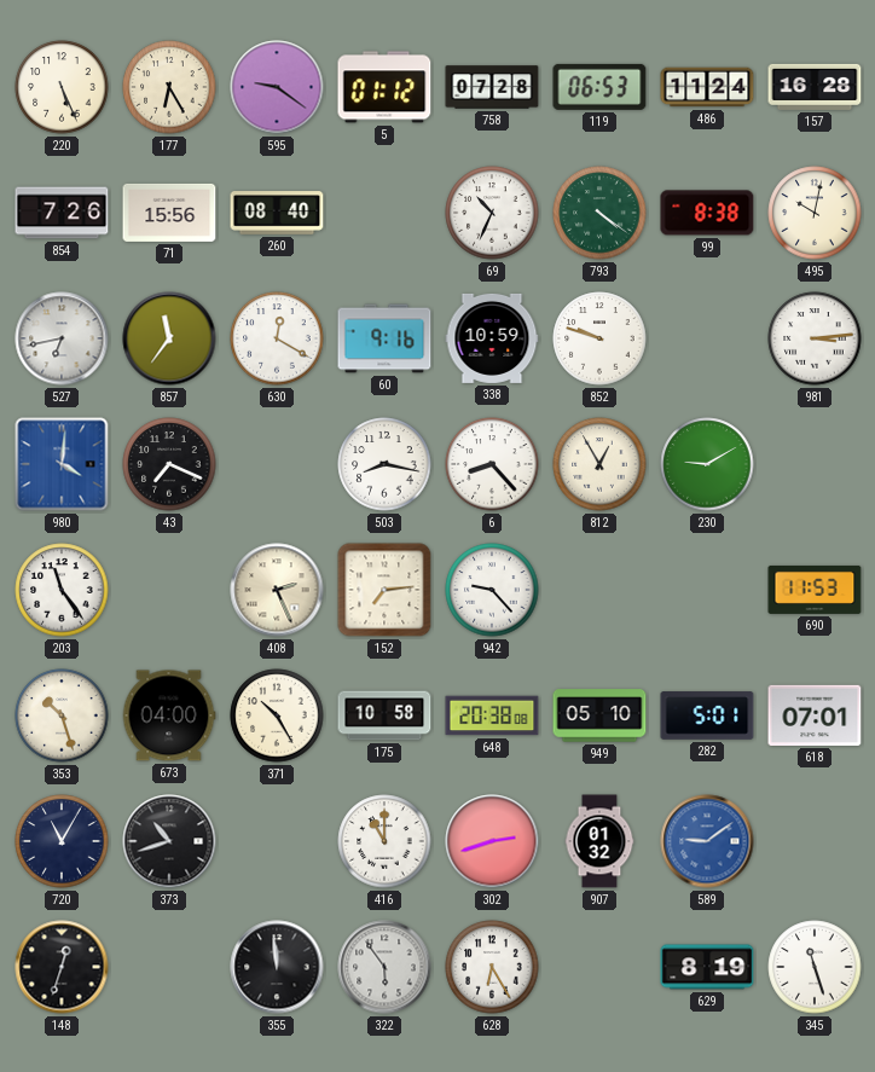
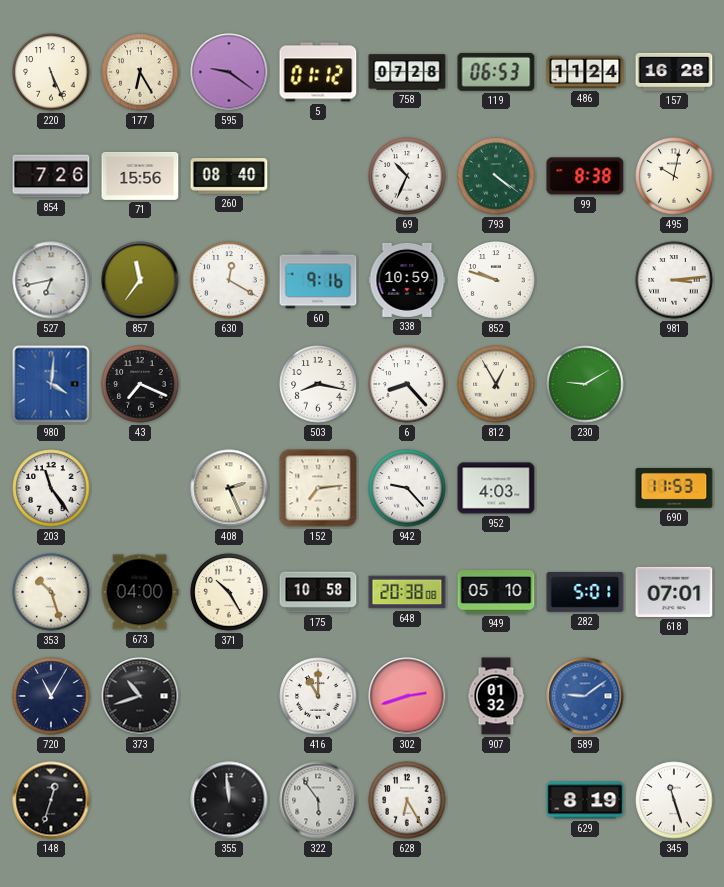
952: none -> 4:03 (496, 488)
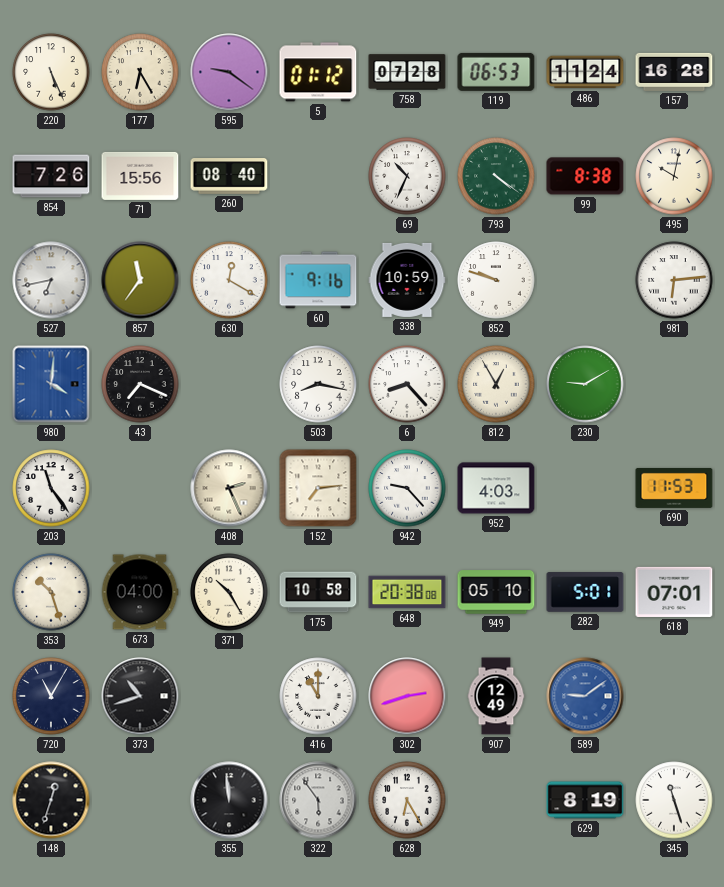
981: 3:14 -> 6:14 (674, 280)
907: 01:32 -> 12:49 (496, 696)
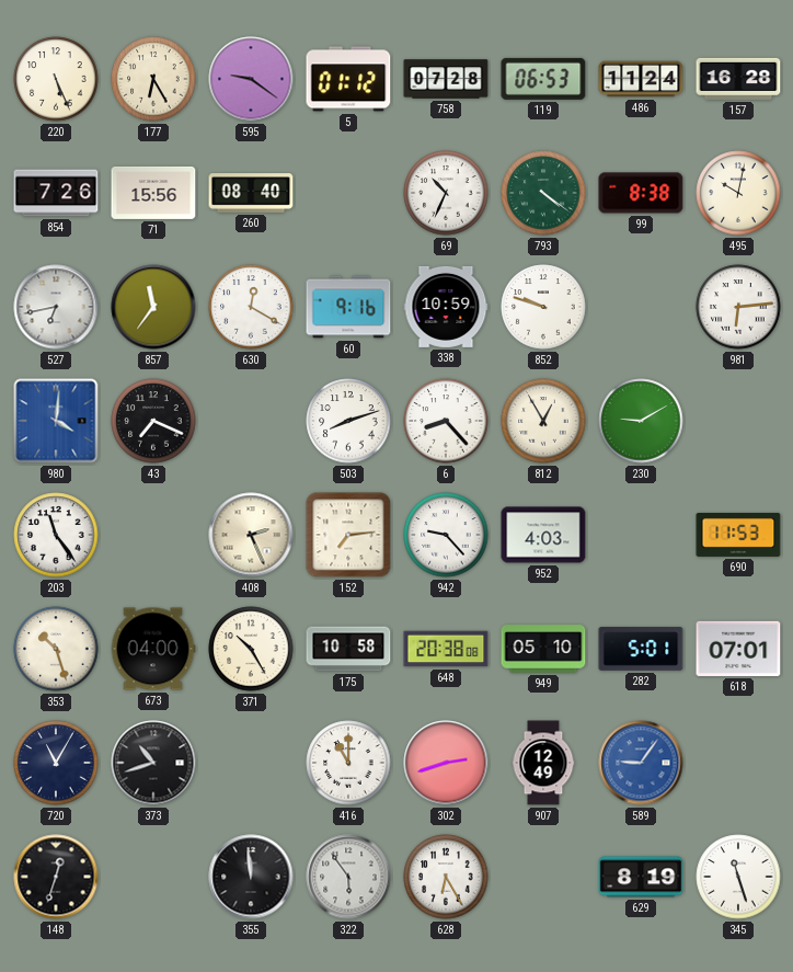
503: 8:17 -> 8:12 (348, 421)
589: 9:09 -> 9:06 (641, 763)
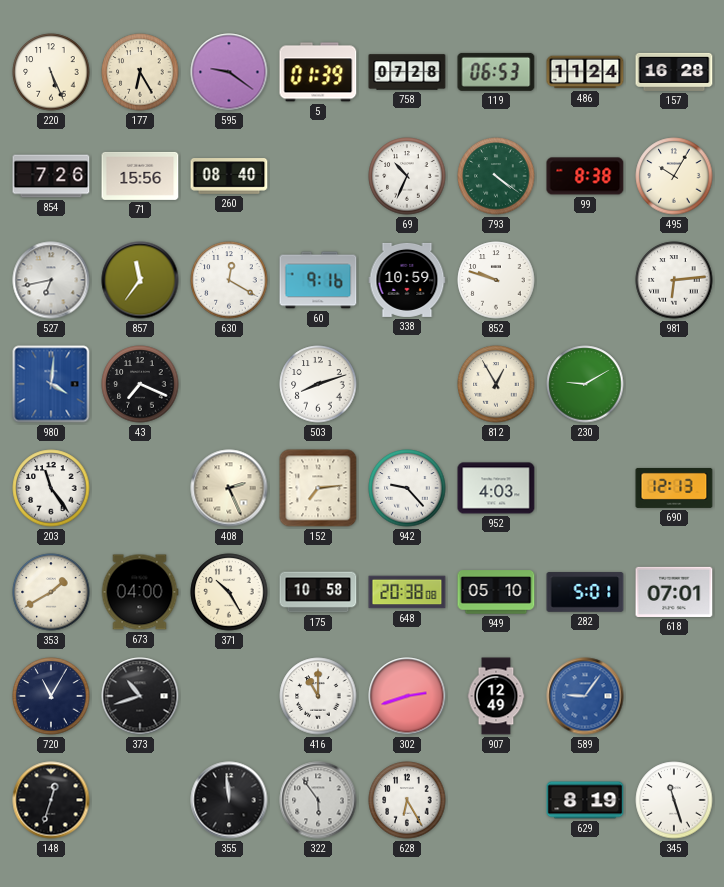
5: 01:12 -> 01:39 (318, 72)
495: 10:02 -> 10:05 (674, 176)
6: 8:23 -> none (446, 421)
690: 11:53 -> 12:13 (674, 488)
353: 10:27 -> 1:40 (51, 592)
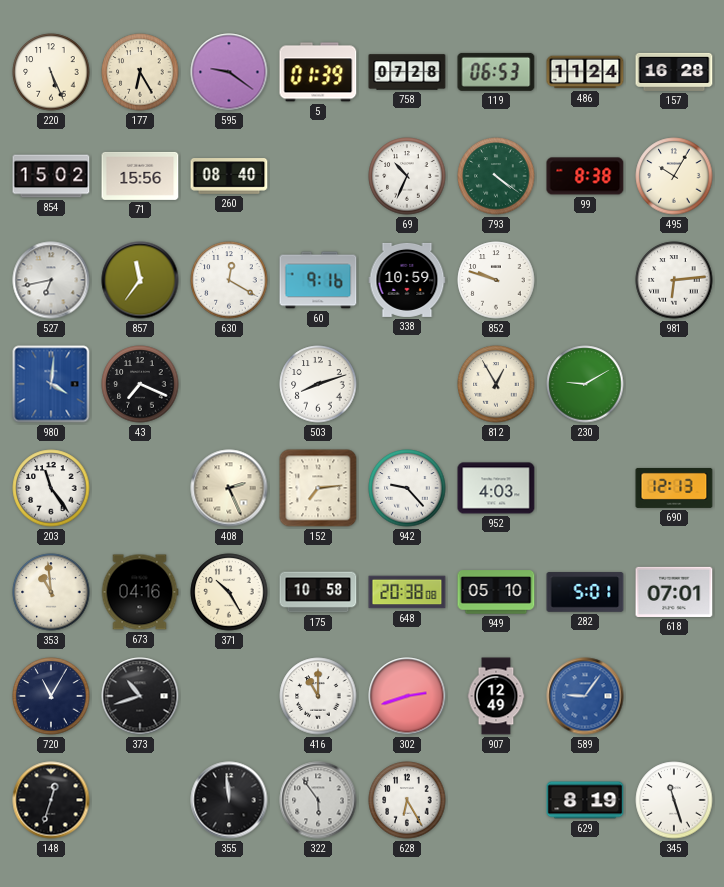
854: 7:26 -> 15:02 (51, 176)
353: 1:40 -> 10:59 (51, 592)
673: 04:00 -> 04:16 (140, 592)
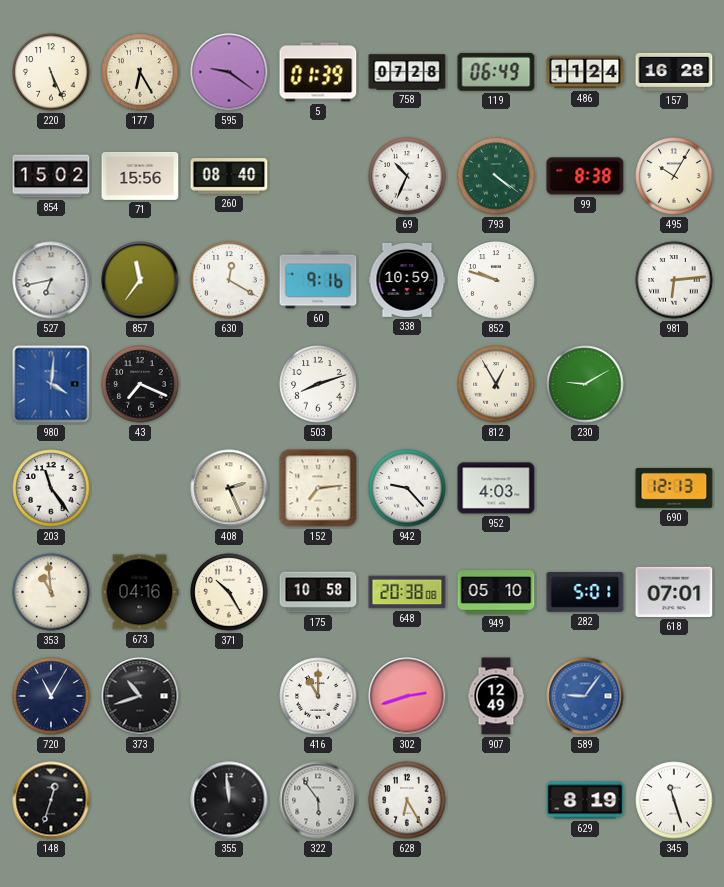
119: 06:53 -> 06:49 (496, 72)
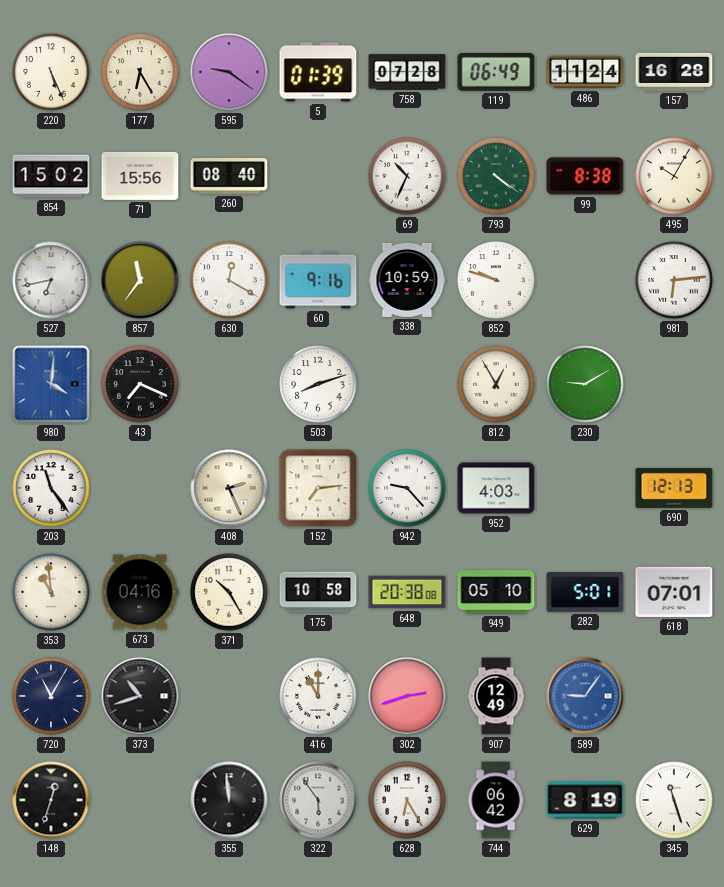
744: none -> 06:42 (496, 800)
